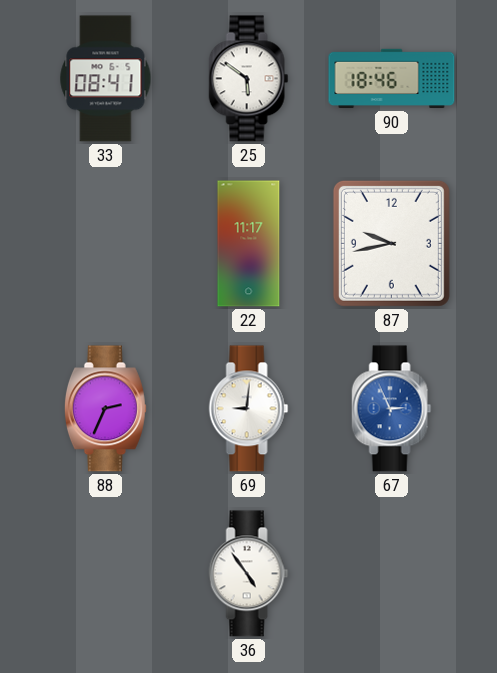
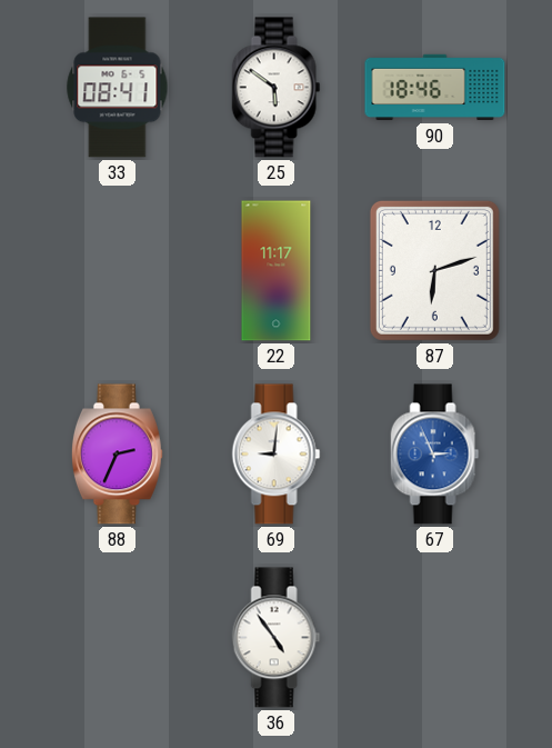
87: 9:43 -> 6:12 (434, 270)
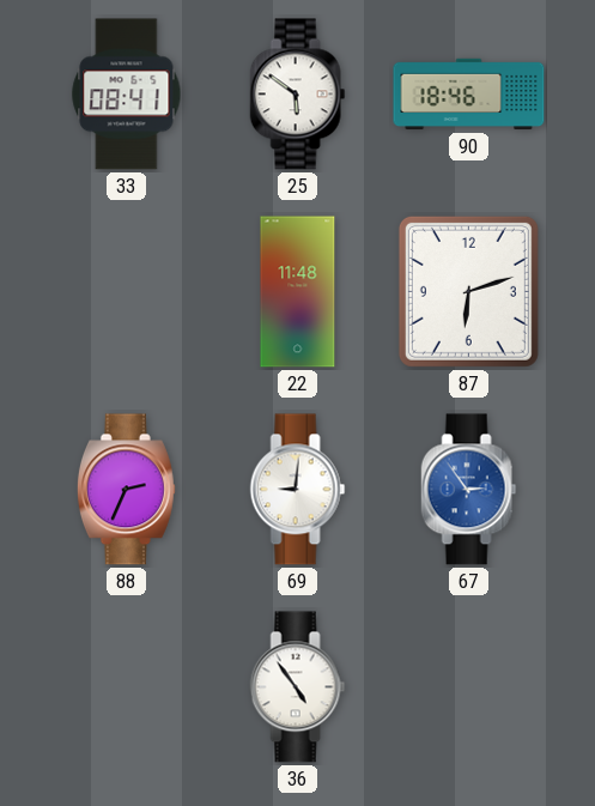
22: 11:17 -> 11:48 (298, 292)
67: 2:56 -> 2:54 (469, 490)
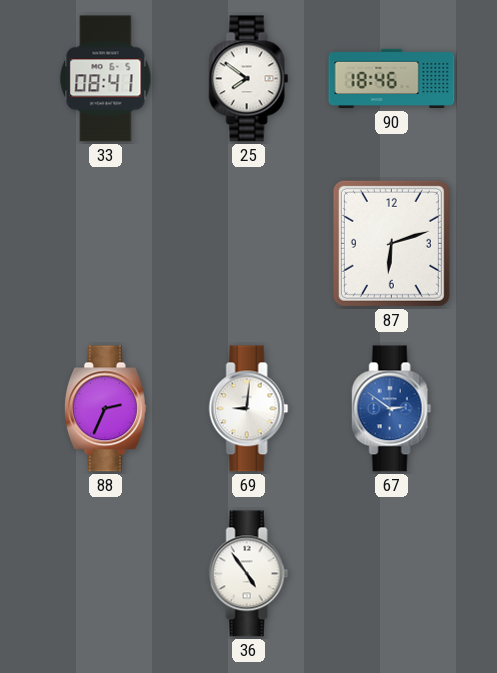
25: 5:51 -> 7:51 (249, 79)
22: 11:48 -> none (298, 292)
67: 2:54 -> 2:51 (392, 409)
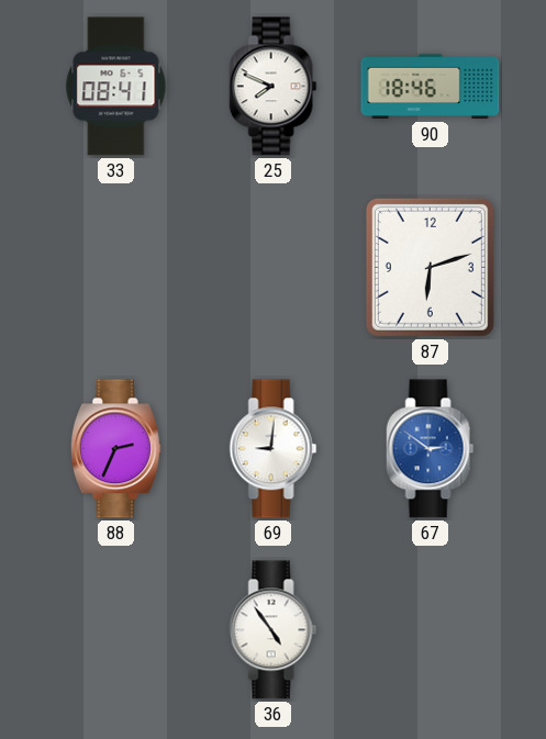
25: 7:51 -> 7:49 (274, 87)
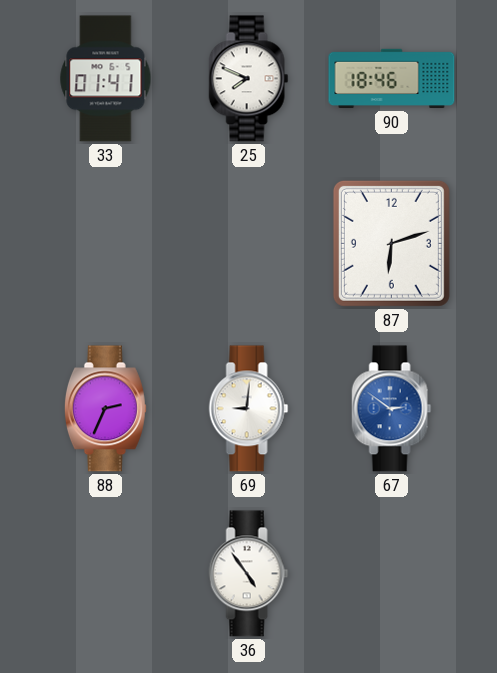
33: 08:41 -> 01:41 (106, 79)
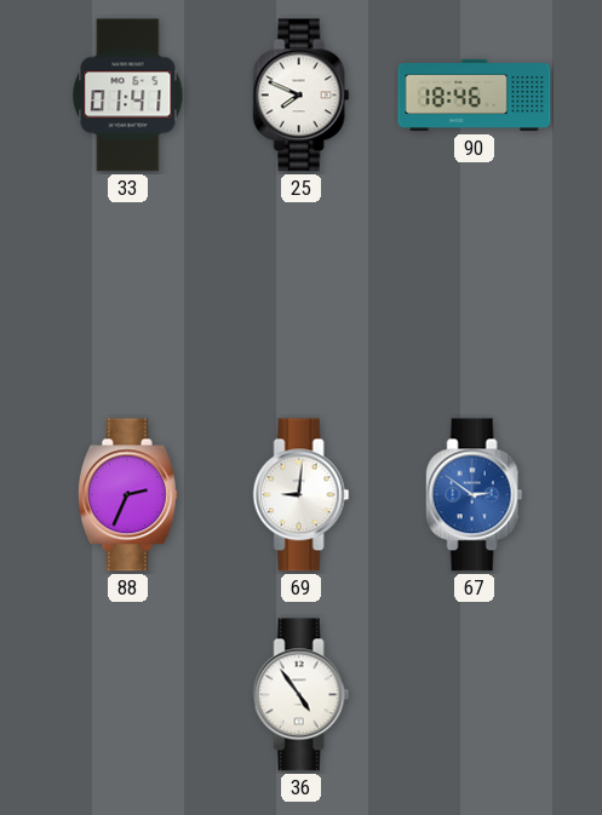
87: 6:12 -> none (391, 243)
